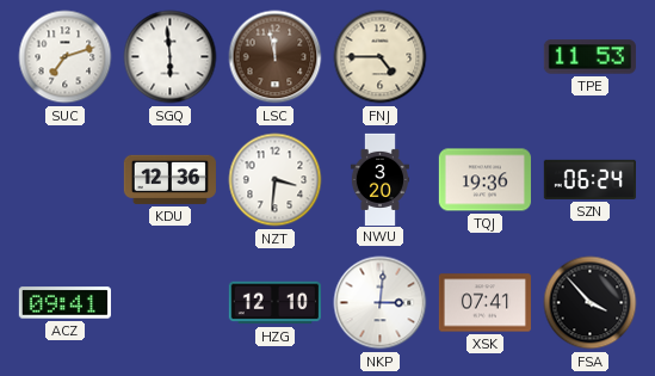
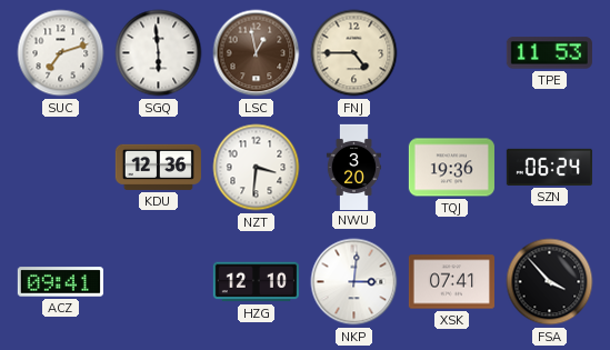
LSC: 11:58 -> 12:58 (257, 53)
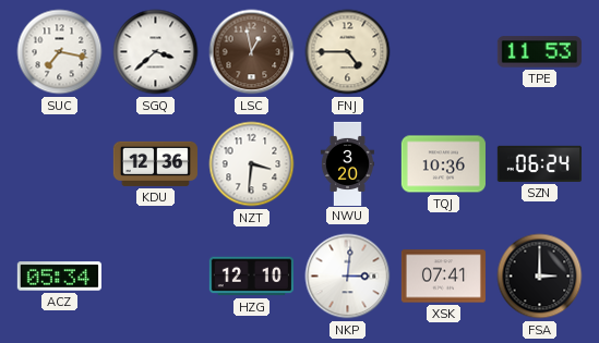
SUC: 7:12 -> 7:17 (60, 52)
SGQ: 5:59 -> 3:38 (156, 52)
TQJ: 19:36 -> 10:36 (443, 164)
ACZ: 09:41 -> 05:34 (59, 277)
FSA: 3:53 -> 3:00 (540, 277)
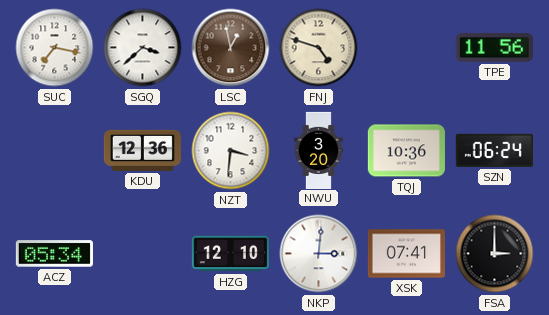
FNJ: 4:45 -> 4:48 (319, 48)
TPE: 11:53 -> 11:56 (494, 48)
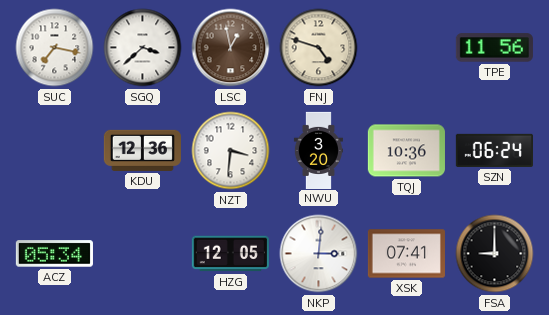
HZG: 12:10 -> 12:05 (230, 254)
FSA: 3:00 -> 9:00 (495, 254)
